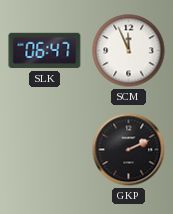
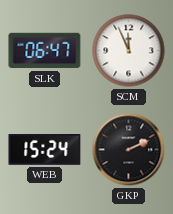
WEB: none -> 15:24 (45, 150)
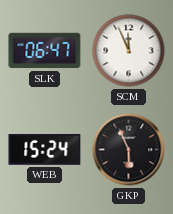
GKP: 2:11 -> 5:56 (129, 150)
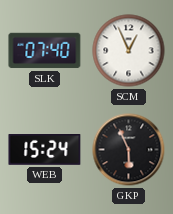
SLK: 06:47 -> 07:40 (45, 51)
SCM: 11:56 -> 12:56 (129, 51)
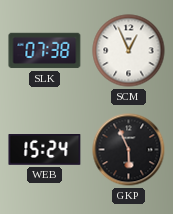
SLK: 07:40 -> 07:38 (45, 51)
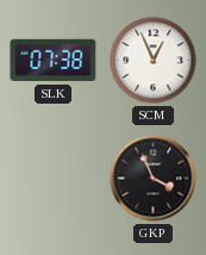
WEB: 15:24 -> none (45, 150)
GKP: 5:56 -> 3:56 (154, 179)
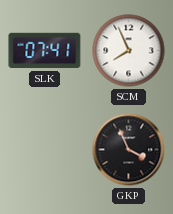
SLK: 07:38 -> 07:41 (45, 51)
SCM: 12:56 -> 7:56 (129, 51)
